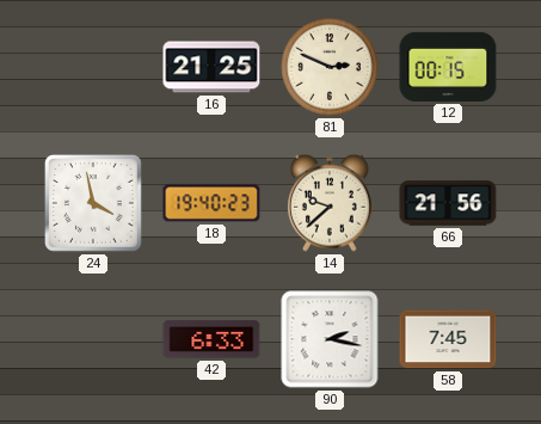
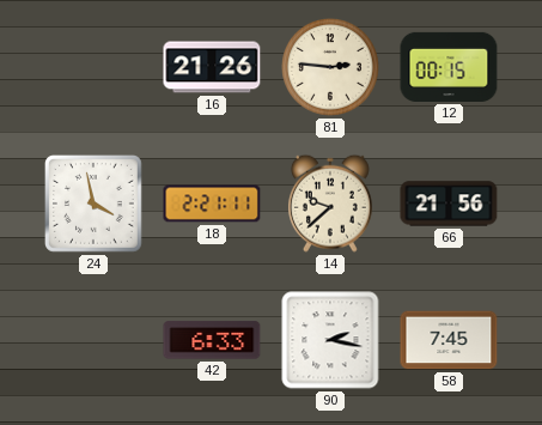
16: 21:25 -> 21:26 (212, 67)
81: 2:49 -> 2:46 (331, 68)
18: 19:40 -> 2:21 (212, 204)
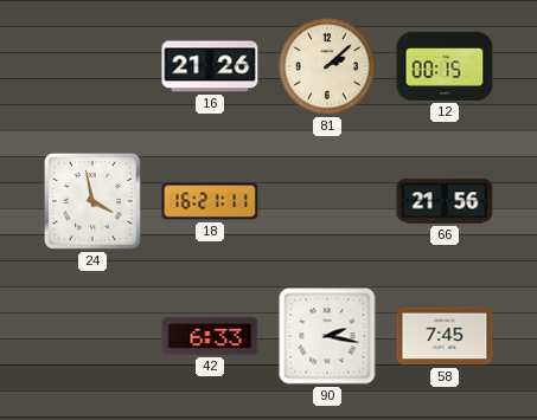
81: 2:46 -> 2:08 (328, 67)
18: 2:21 -> 16:21 (210, 201)
14: 9:38 -> none (330, 204)
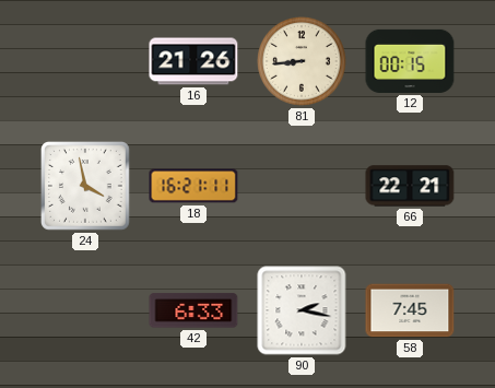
81: 2:08 -> 8:44 (303, 62)
66: 21:56 -> 22:21 (410, 186)
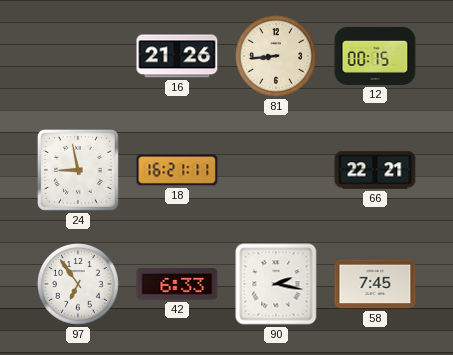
24: 3:58 -> 8:58 (79, 171)
97: none -> 6:54 (79, 285)
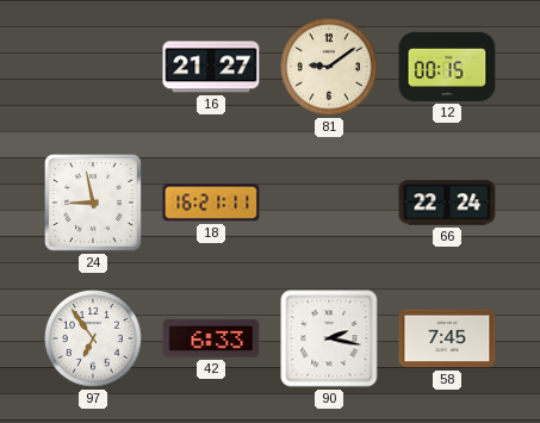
16: 21:26 -> 21:27 (211, 67)
81: 8:44 -> 9:09 (330, 68)
66: 22:21 -> 22:24 (447, 203)
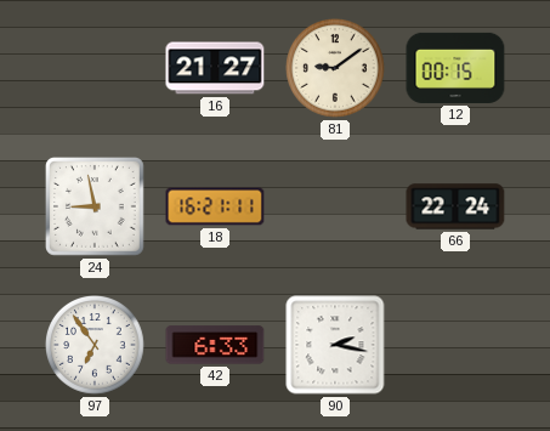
58: 7:45 -> none (447, 338)
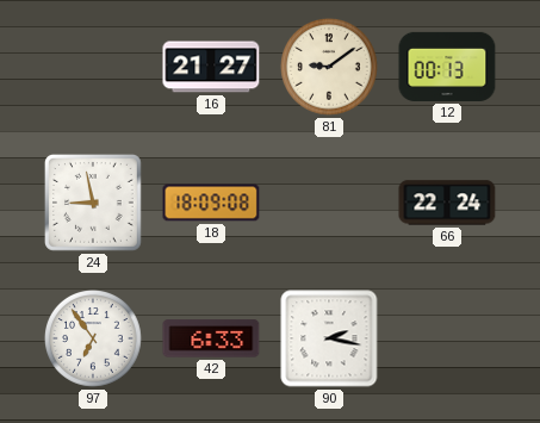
12: 00:15 -> 00:13 (447, 67)
18: 16:21 -> 18:09 (211, 203)
